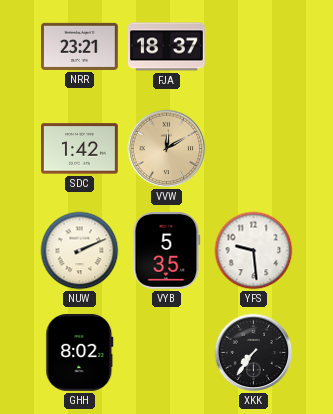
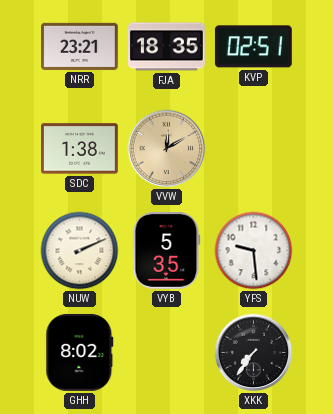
FJA: 18:37 -> 18:35 (167, 47)
KVP: none -> 02:51 (253, 47)
SDC: 1:42 -> 1:38 (80, 149)
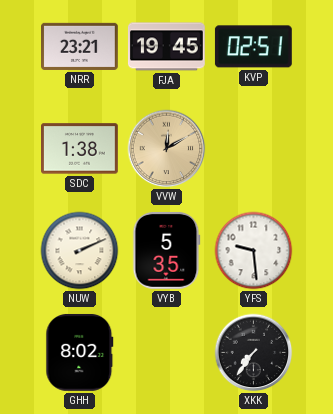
FJA: 18:35 -> 19:45 (167, 47)
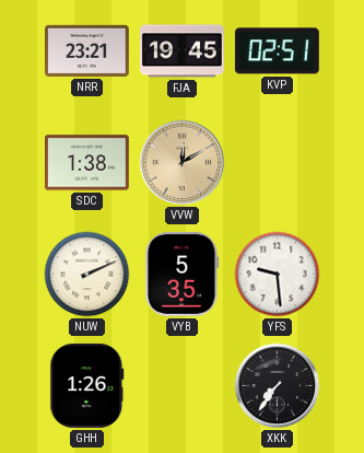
GHH: 8:02 -> 1:26 (87, 385)
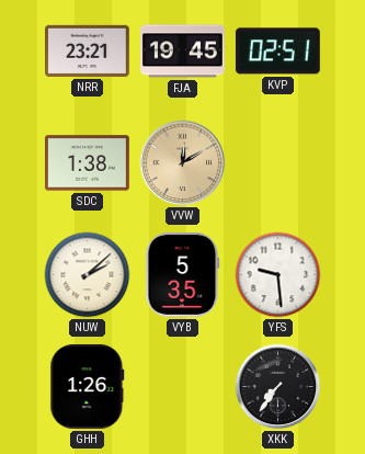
NUW: 2:11 -> 2:08 (88, 275)
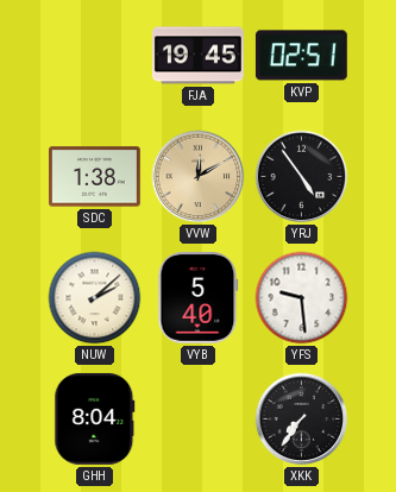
NRR: 23:21 -> none (88, 50)
YRJ: none -> 4:54 (302, 177)
VYB: 5:35 -> 5:40 (199, 298)
GHH: 1:26 -> 8:04 (95, 418)
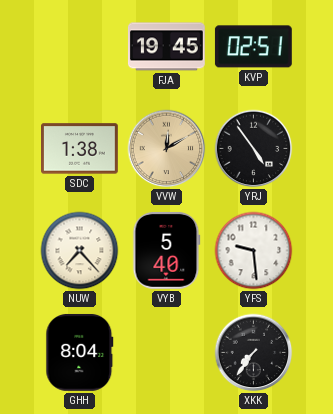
NUW: 2:08 -> 7:23 (80, 251)
